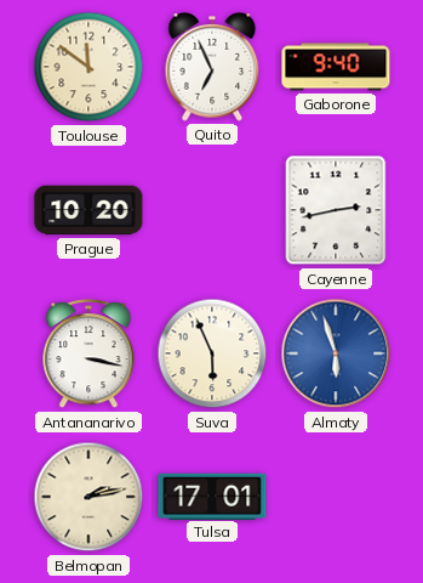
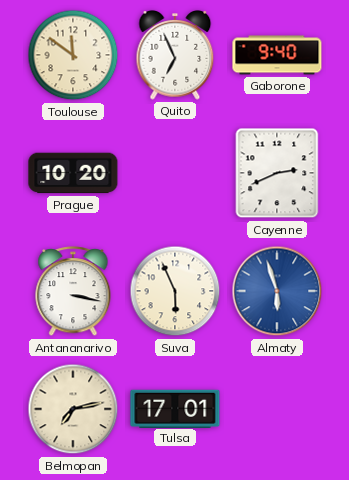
Cayenne: 2:43 -> 2:41 (277, 173)
Belmopan: 2:13 -> 7:13 (73, 409)
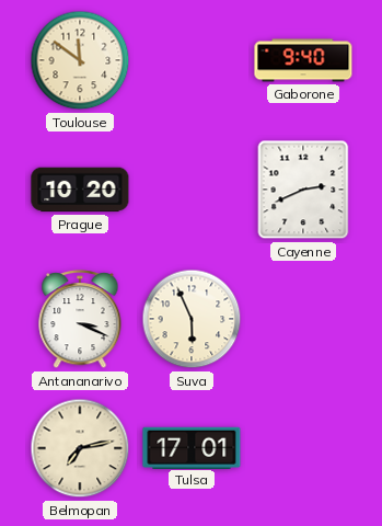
Quito: 6:56 -> none (175, 56)
Antananarivo: 3:17 -> 3:19 (80, 320)
Almaty: 5:57 -> none (277, 291)
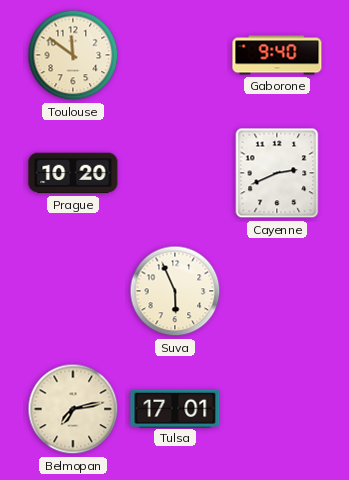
Antananarivo: 3:19 -> none (80, 320)
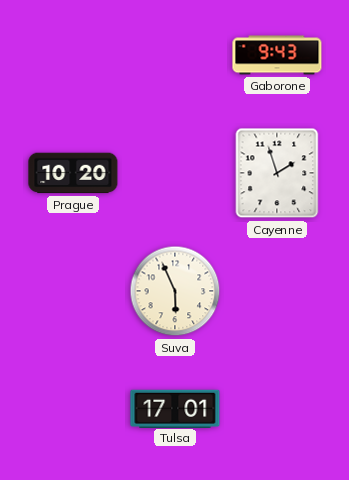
Toulouse: 11:51 -> none (73, 55)
Gaborone: 9:40 -> 9:43 (277, 55)
Cayenne: 2:41 -> 1:57 (277, 173)
Belmopan: 7:13 -> none (73, 409)
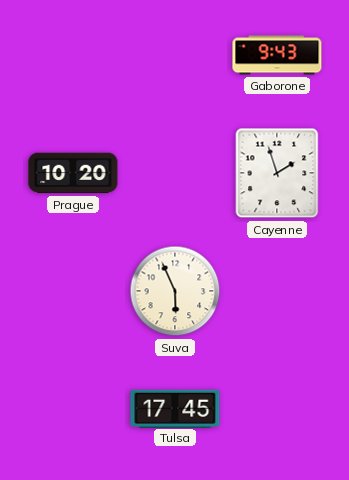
Tulsa: 17:01 -> 17:45 (175, 408)
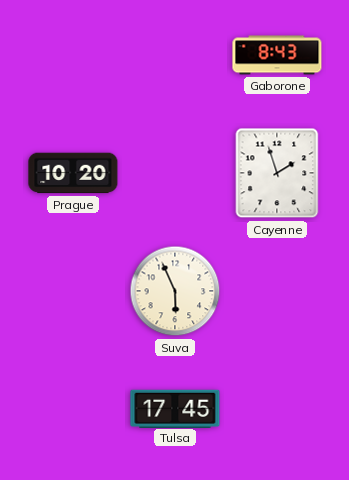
Gaborone: 9:43 -> 8:43 (277, 55)
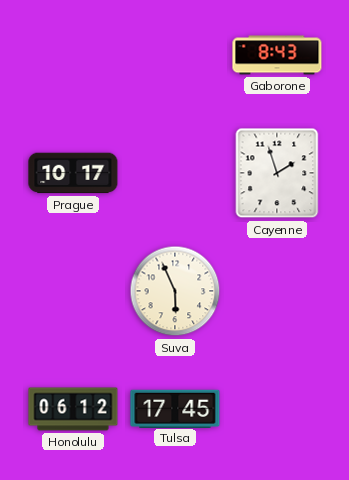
Prague: 10:20 -> 10:17 (73, 173)
Honolulu: none -> 06:12 (73, 409)
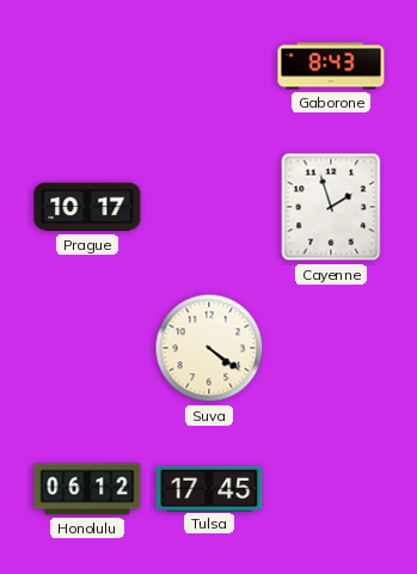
Suva: 5:56 -> 4:21 (209, 348)
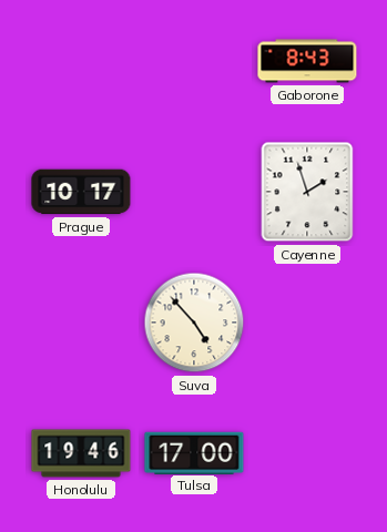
Suva: 4:21 -> 4:53 (194, 323)
Honolulu: 06:12 -> 19:46 (81, 453)
Tulsa: 17:45 -> 17:00 (194, 452)
